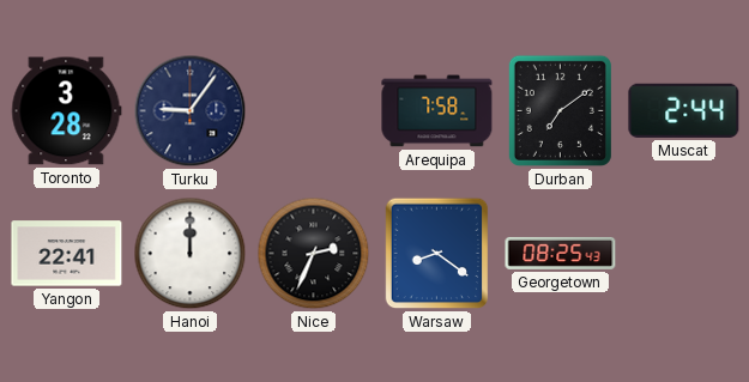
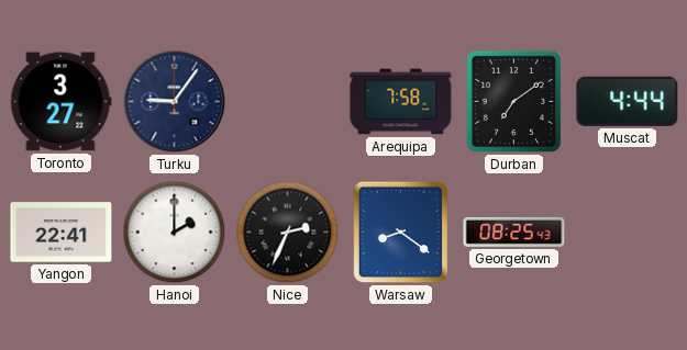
Toronto: 3:28 -> 3:27 (62, 102)
Muscat: 2:44 -> 4:44 (628, 101)
Hanoi: 12:00 -> 2:00 (175, 233)
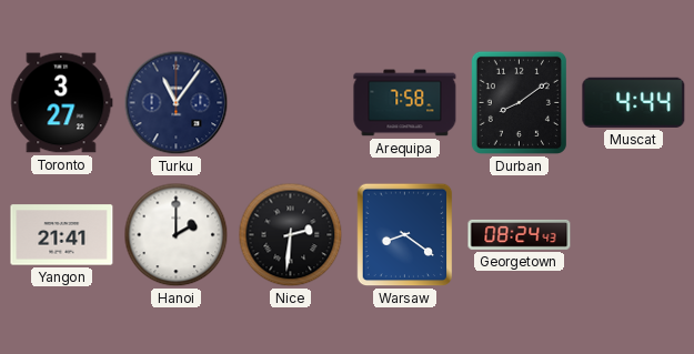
Turku: 9:06 -> 11:06 (177, 103)
Durban: 7:09 -> 8:09 (519, 102)
Yangon: 22:41 -> 21:41 (62, 235)
Nice: 2:34 -> 2:31 (291, 235)
Georgetown: 08:25 -> 08:24 (520, 234)
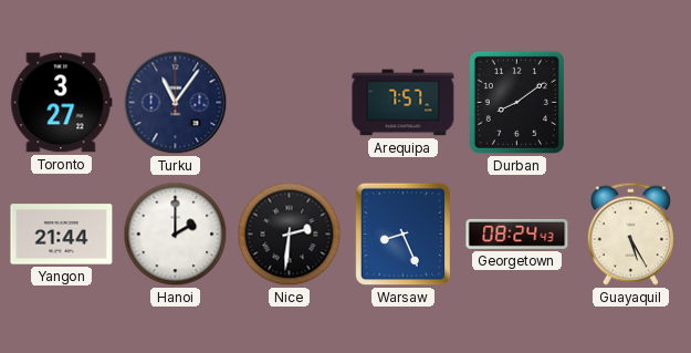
Arequipa: 7:58 -> 7:57 (404, 103)
Muscat: 4:44 -> none (634, 102)
Yangon: 21:41 -> 21:44 (62, 235)
Warsaw: 8:21 -> 8:26 (404, 235)
Guayaquil: none -> 5:25 (630, 233)
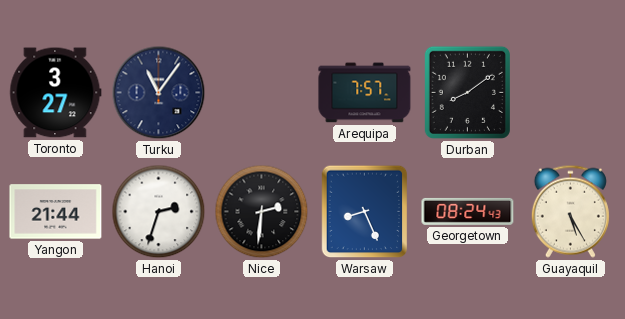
Hanoi: 2:00 -> 2:33 (159, 212)
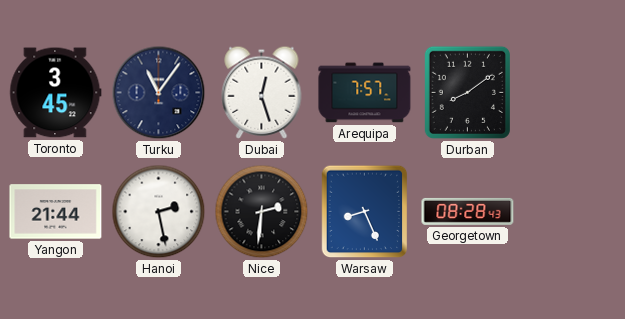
Toronto: 3:27 -> 3:45 (56, 93)
Dubai: none -> 12:27 (262, 92)
Hanoi: 2:33 -> 2:28 (159, 212)
Georgetown: 08:24 -> 08:28 (468, 211)
Guayaquil: 5:25 -> none (570, 211)
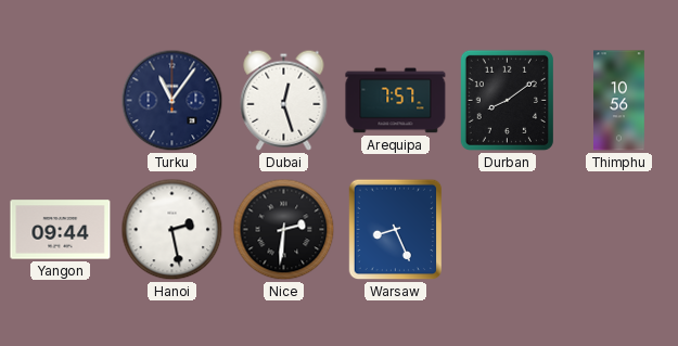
Toronto: 3:45 -> none (56, 93)
Thimphu: none -> 10:56 (619, 101)
Yangon: 21:44 -> 09:44 (61, 230)
Georgetown: 08:28 -> none (468, 211)
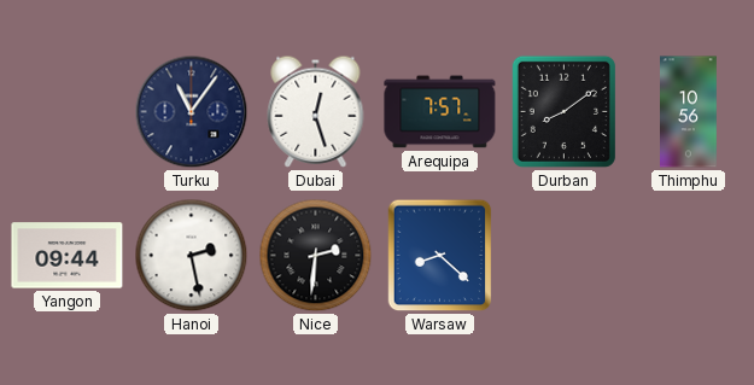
Warsaw: 8:26 -> 8:22 (440, 256)
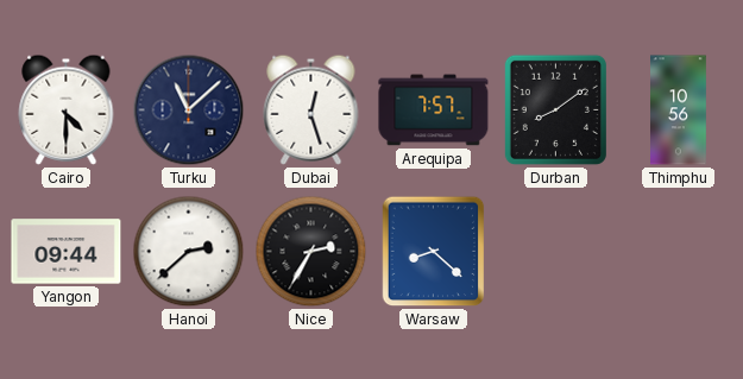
Cairo: none -> 4:30 (67, 109)
Turku: 11:06 -> 11:08 (189, 110)
Hanoi: 2:28 -> 2:38 (189, 252)
Nice: 2:31 -> 2:35 (311, 252)
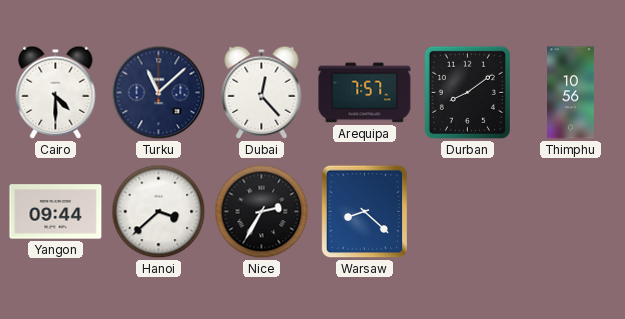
Dubai: 12:27 -> 12:23 (262, 92)
Hanoi: 2:38 -> 3:38 (159, 212)
